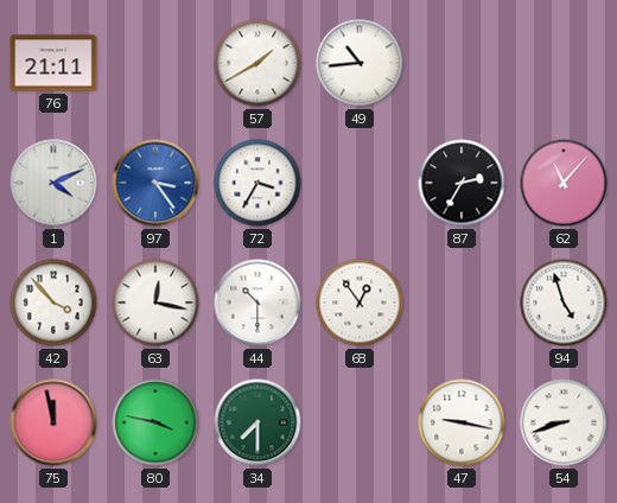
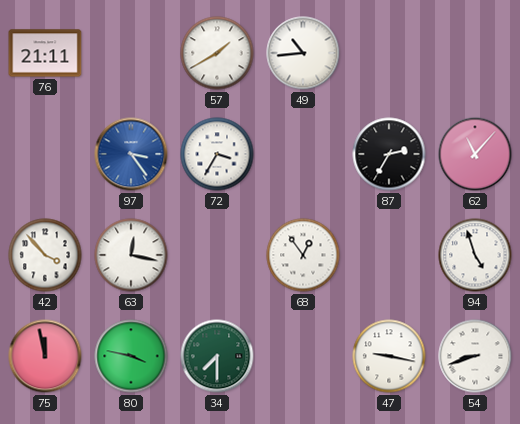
1: 4:11 -> none (53, 183)
44: 10:30 -> none (257, 303)
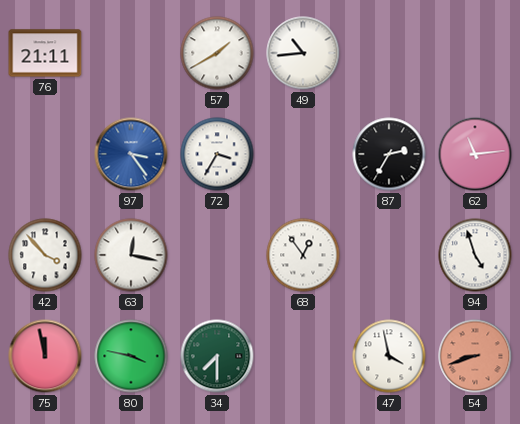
62: 11:07 -> 11:14 (475, 154)
47: 9:17 -> 3:58 (389, 356)
54 dial: white -> salmon (475, 356)
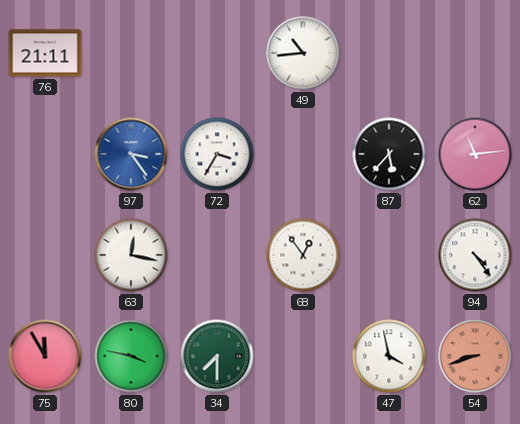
57: 1:40 -> none (217, 53)
87: 2:35 -> 5:37 (389, 154)
42: 3:53 -> none (45, 255)
94: 4:57 -> 4:24 (475, 255)
75: 11:58 -> 11:55 (45, 356)
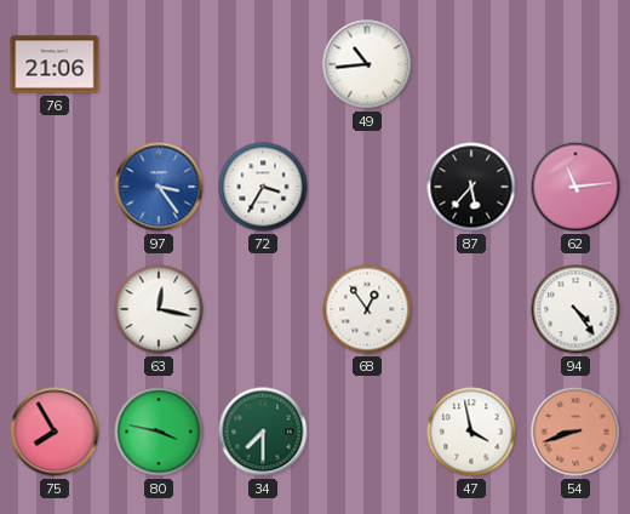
76: 21:11 -> 21:06 (55, 64)
75: 11:55 -> 7:55 (55, 432)
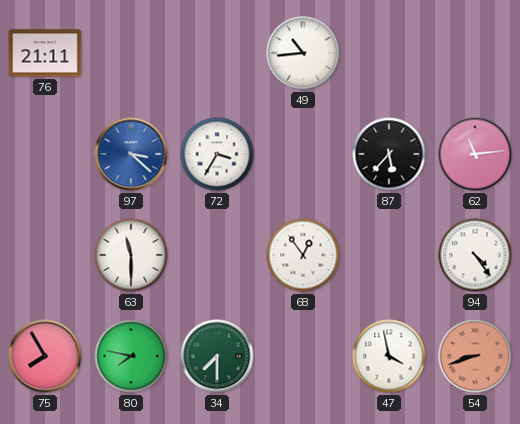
76: 21:06 -> 21:11 (45, 53)
97: 3:24 -> 3:22 (131, 154)
63: 12:17 -> 11:30 (131, 255)
80: 3:47 -> 7:47 (131, 356)
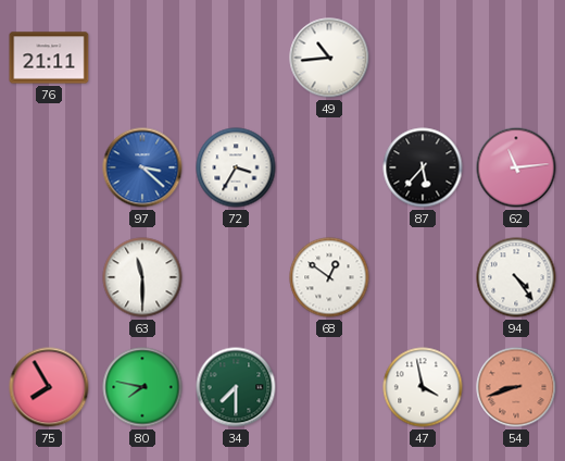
68: 12:54 -> 12:51 (329, 277)
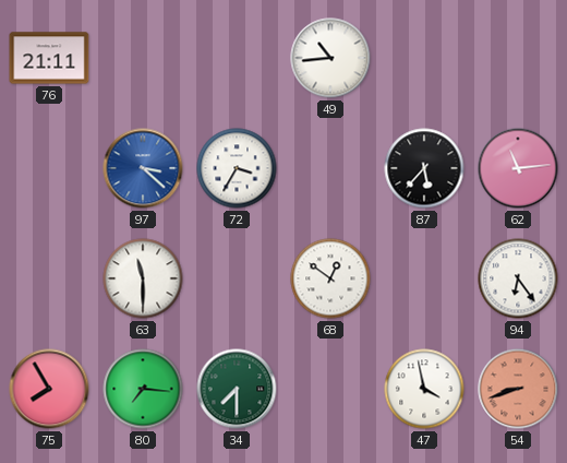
94: 4:24 -> 6:24 (518, 278)
80: 7:47 -> 7:16 (143, 389)
